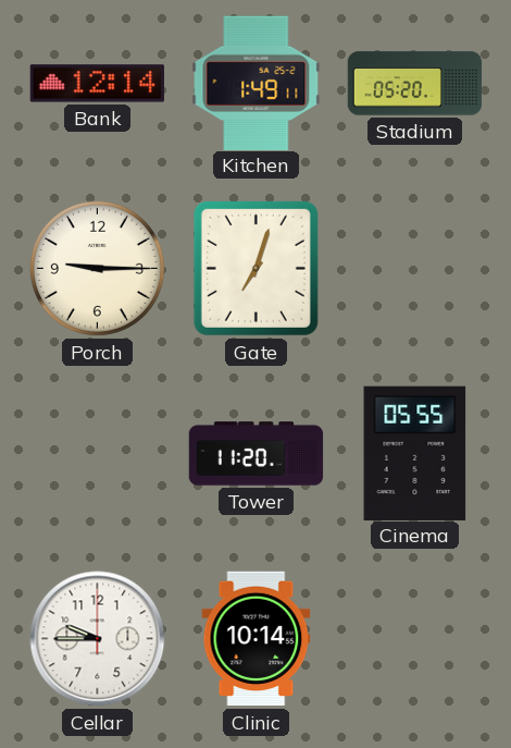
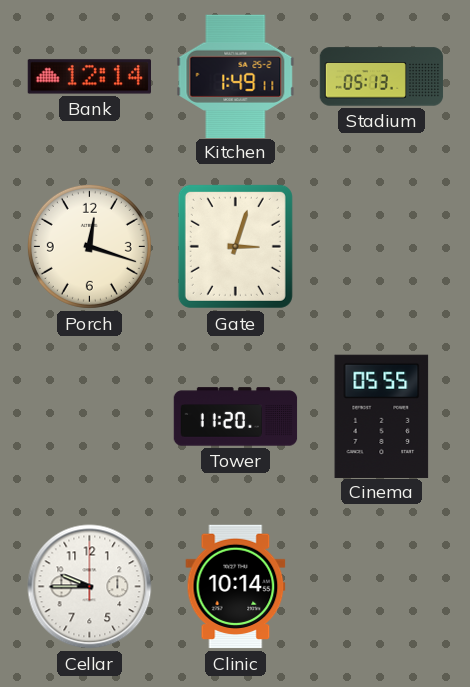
Stadium: 05:20 -> 05:13 (382, 77)
Porch: 9:15 -> 12:18 (89, 246)
Gate: 7:03 -> 3:03 (235, 246)
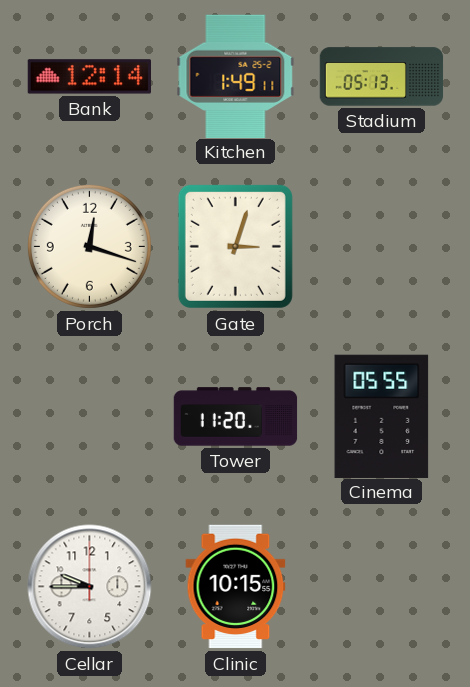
Clinic: 10:14 -> 10:15 (236, 587)
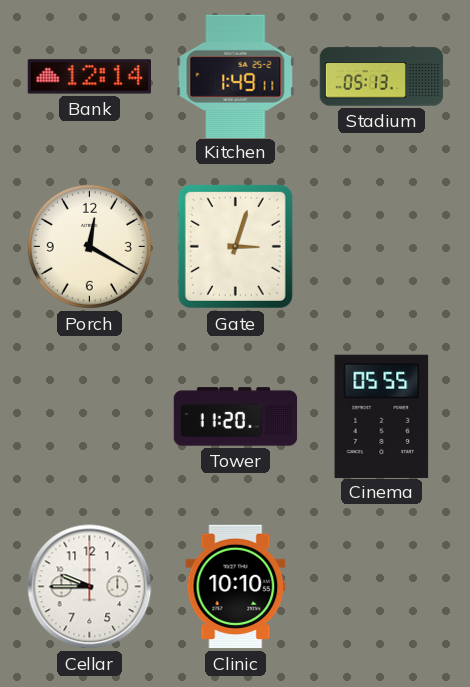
Porch: 12:18 -> 12:20 (89, 246)
Clinic: 10:15 -> 10:10 (236, 587)
